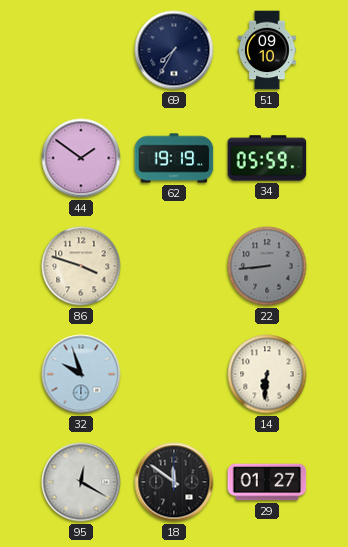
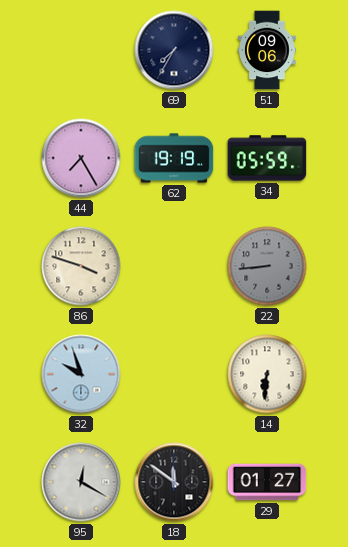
51: 09:10 -> 09:06 (268, 50)
44: 1:51 -> 7:25 (81, 158)
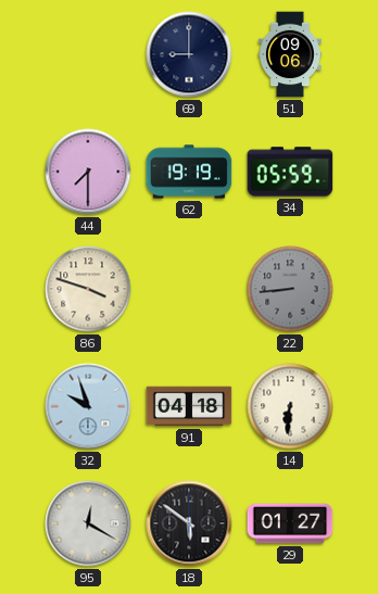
69: 7:35 -> 9:00 (189, 54)
44: 7:25 -> 7:30 (88, 172)
91: none -> 04:18 (189, 406)
18: 11:51 -> 5:51 (189, 523)
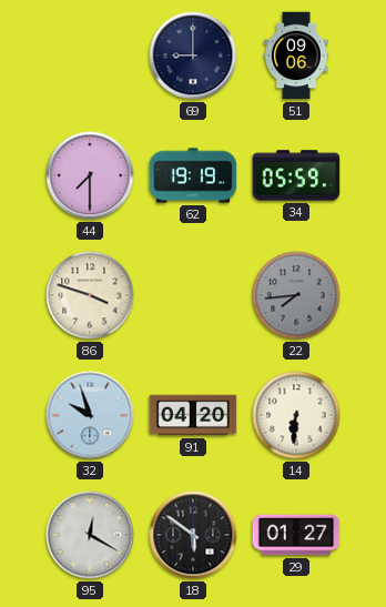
22: 8:44 -> 7:44 (296, 295)
91: 04:18 -> 04:20 (193, 415)
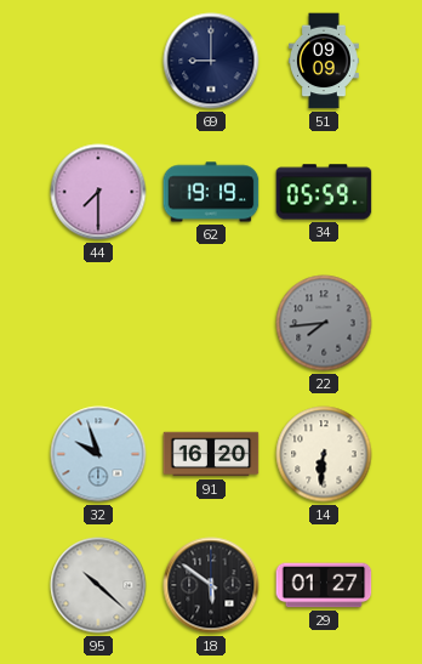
51: 09:06 -> 09:09 (325, 61)
86: 3:48 -> none (90, 295)
91: 04:20 -> 16:20 (211, 454)
95: 12:20 -> 10:22 (98, 585)
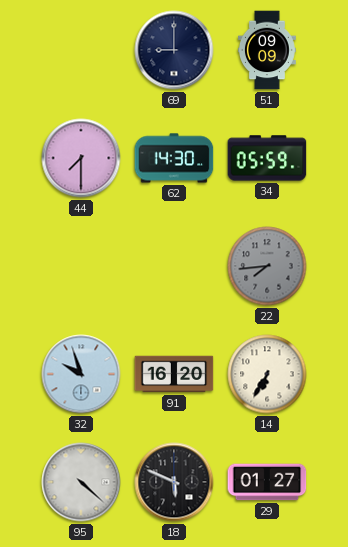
62: 19:19 -> 14:30 (174, 158)
14: 6:31 -> 6:35 (267, 374)
95: 10:22 -> 4:22 (81, 482)
18: 5:51 -> 5:49 (174, 482)
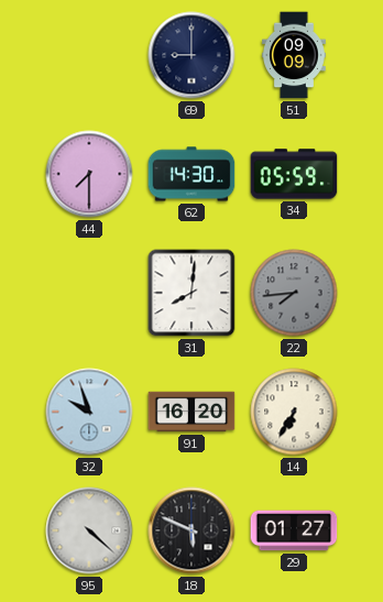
31: none -> 8:01 (191, 293)
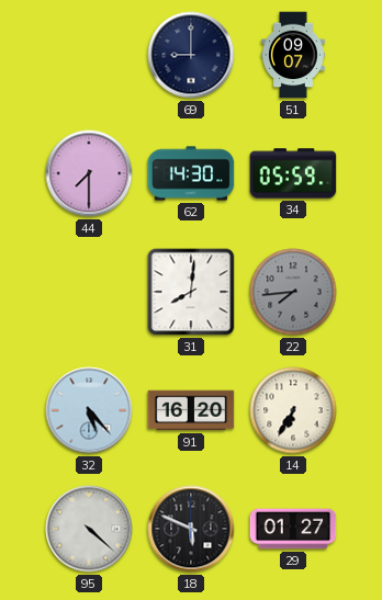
51: 09:09 -> 09:07 (294, 55)
32: 9:57 -> 5:23 (89, 410)
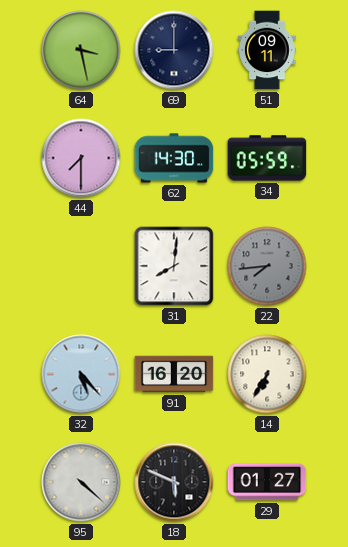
64: none -> 3:28 (81, 50)
51: 09:07 -> 09:11 (268, 50)
